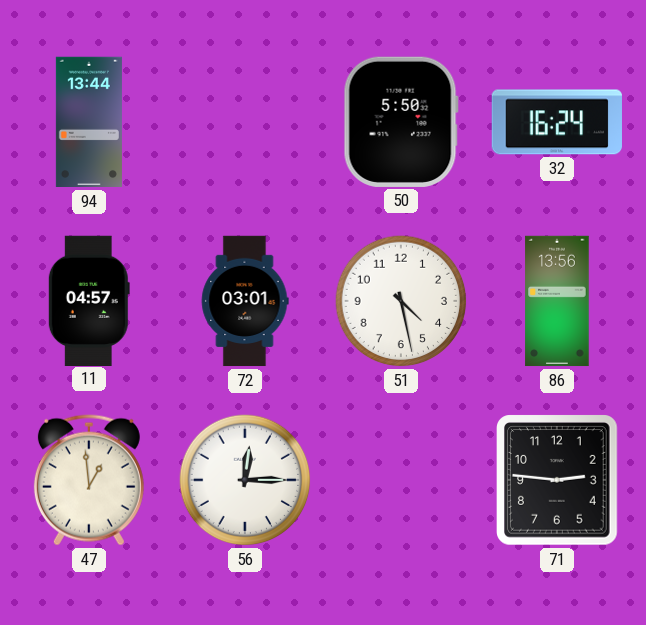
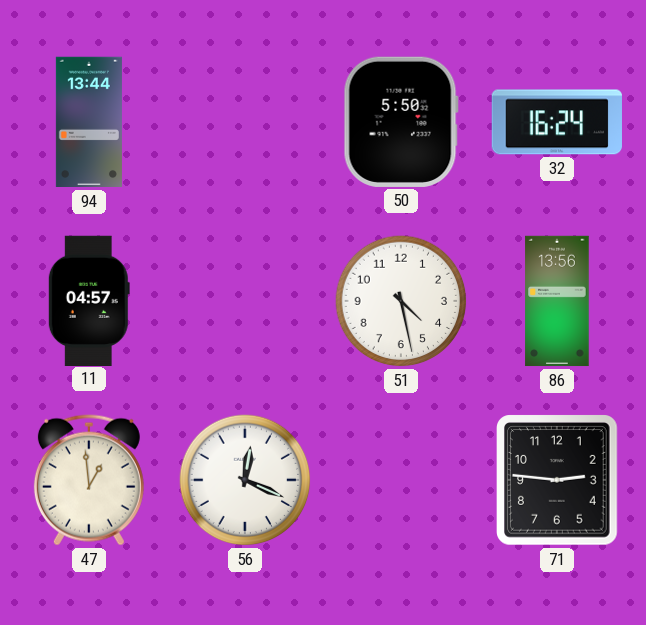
72: 03:01 -> none (245, 301)
56: 12:15 -> 12:19 (245, 480)
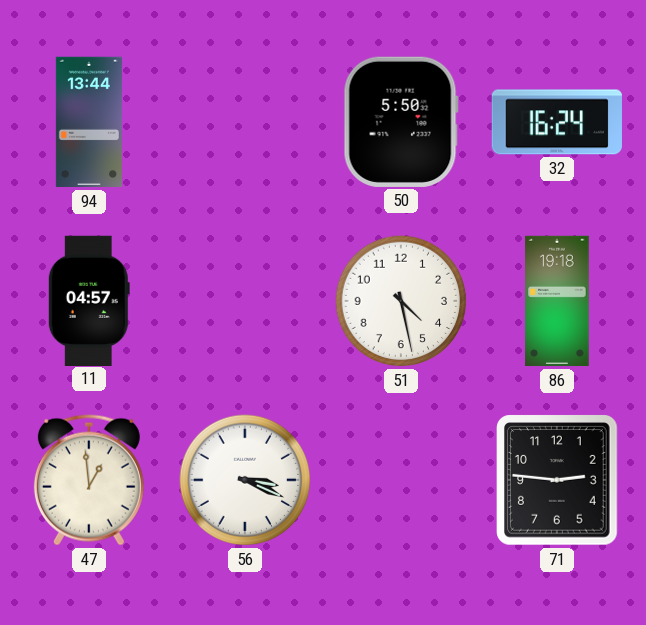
86: 13:56 -> 19:18 (557, 301)
56: 12:19 -> 3:19 (245, 480)
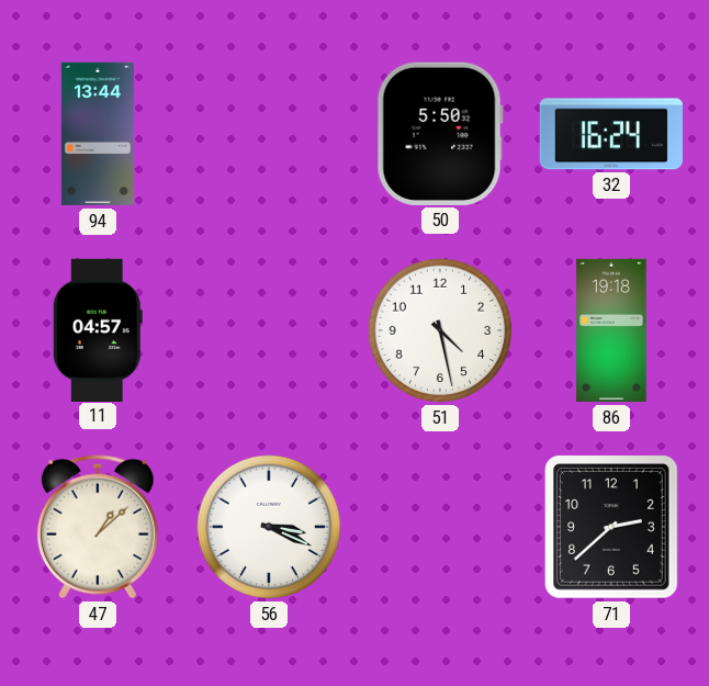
47: 12:59 -> 1:08 (98, 527)
71: 2:46 -> 2:38 (611, 527)
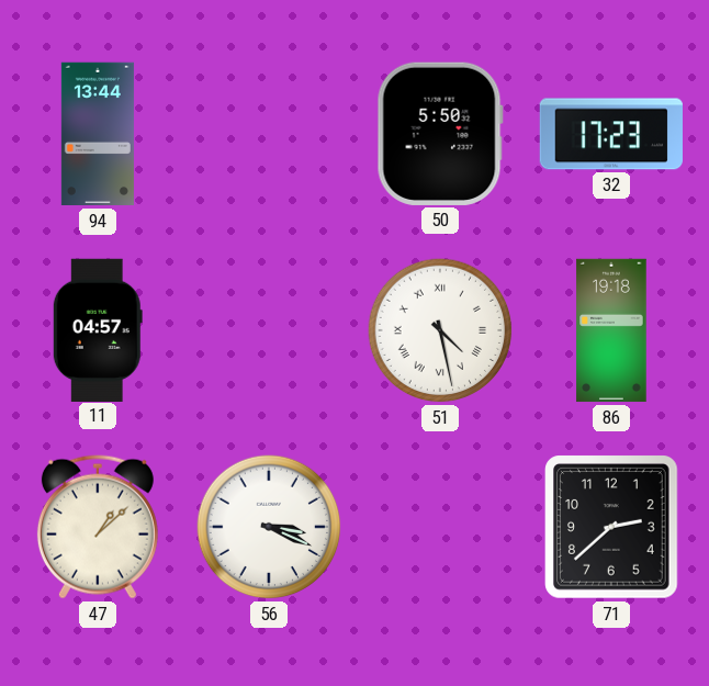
32: 16:24 -> 17:23 (611, 134)
51 numerals: Arabic -> Roman (440, 330)
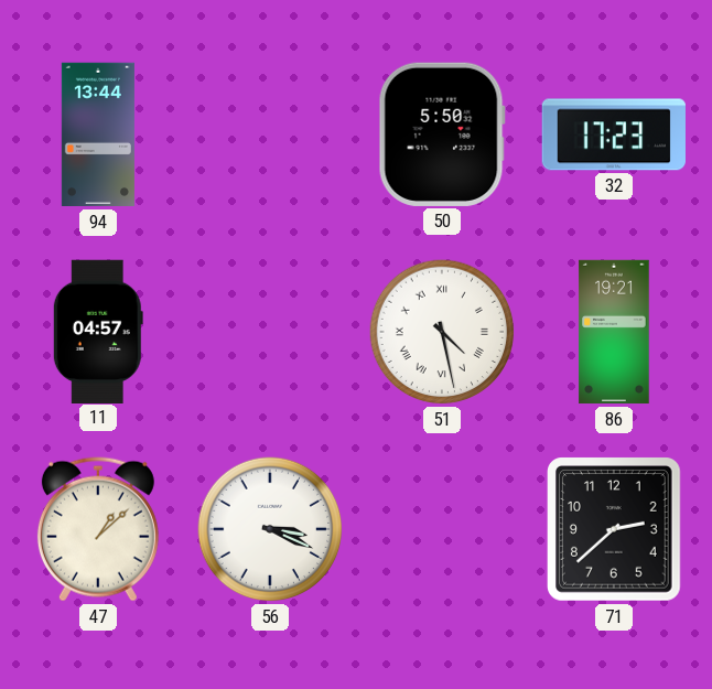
86: 19:18 -> 19:21 (614, 332)
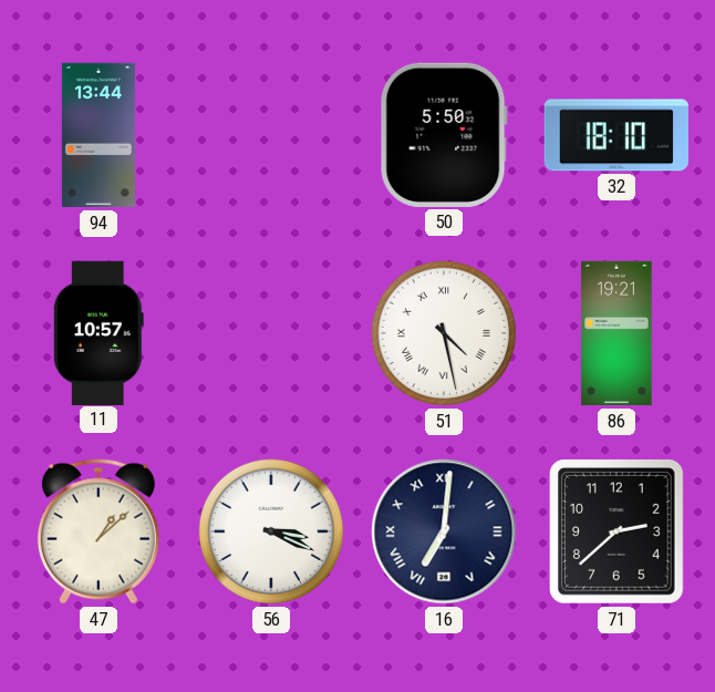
32: 17:23 -> 18:10 (616, 135)
11: 04:57 -> 10:57 (99, 332)
16: none -> 7:01 (444, 531)
